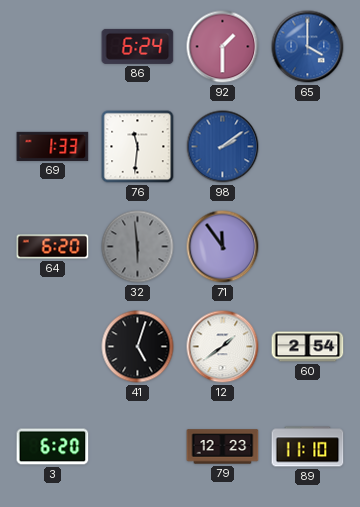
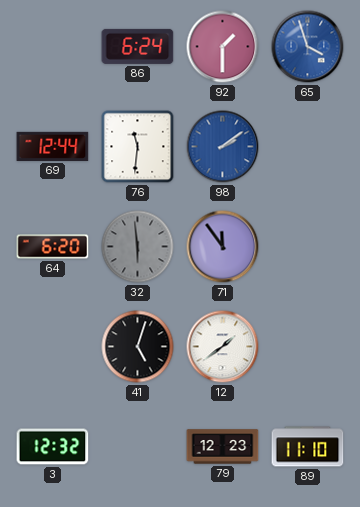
65: 4:00 -> 3:57 (308, 47)
69: 1:33 -> 12:44 (53, 146)
60: 2:54 -> none (308, 347)
3: 6:20 -> 12:32 (53, 447)
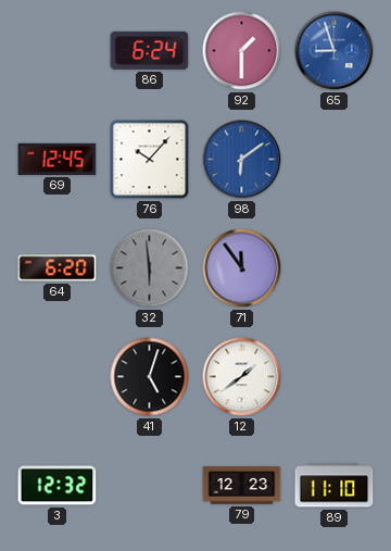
65: 3:57 -> 8:57 (335, 51)
69: 12:44 -> 12:45 (58, 159)
76: 11:31 -> 10:07 (150, 160)
98: 2:09 -> 6:09 (242, 160)
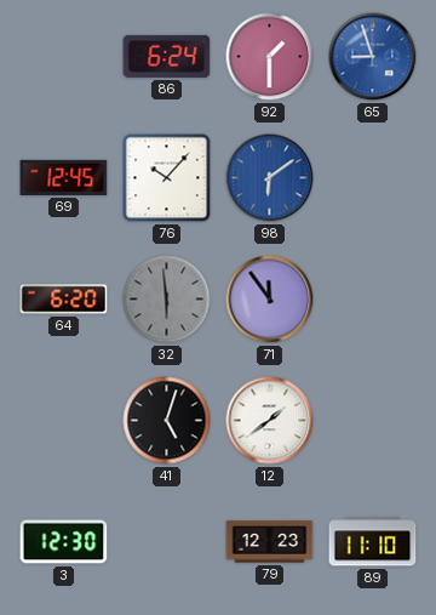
3: 12:32 -> 12:30 (64, 542)
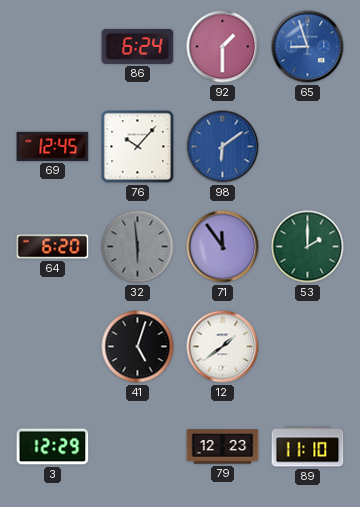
53: none -> 2:00 (308, 247)
3: 12:30 -> 12:29 (53, 447)
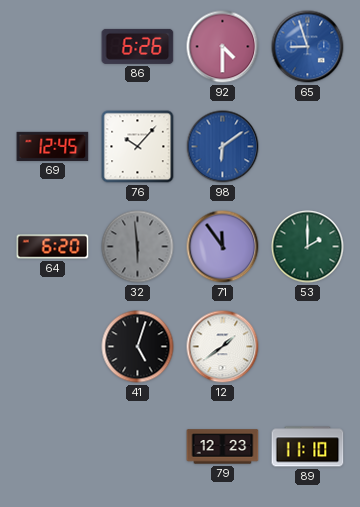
86: 6:24 -> 6:26 (138, 46)
92: 1:30 -> 4:30 (223, 47)
3: 12:29 -> none (53, 447)
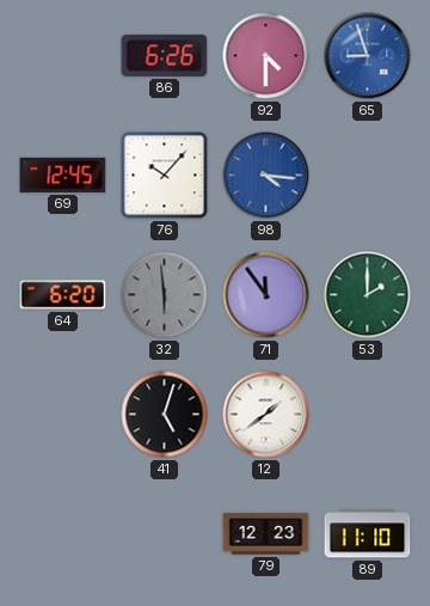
98: 6:09 -> 4:16 (266, 176)
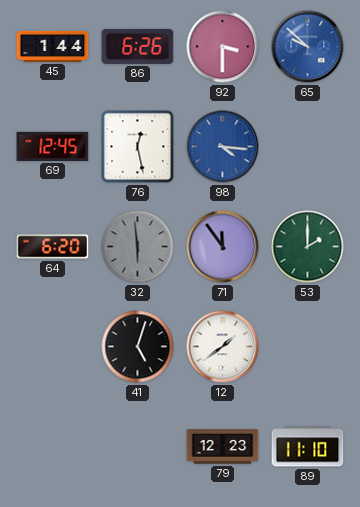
45: none -> 1:44 (53, 46)
92: 4:30 -> 3:30 (223, 47)
65: 8:57 -> 9:52 (308, 47)
76: 10:07 -> 12:28 (138, 147)
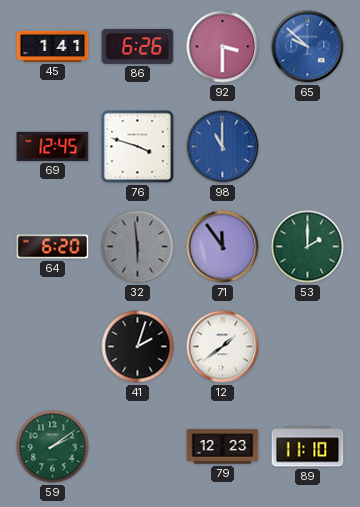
45: 1:44 -> 1:41 (53, 46)
76: 12:28 -> 3:48 (138, 147)
98: 4:16 -> 11:00 (223, 147)
41: 5:03 -> 2:03 (138, 347)
59: none -> 2:09 (53, 447)
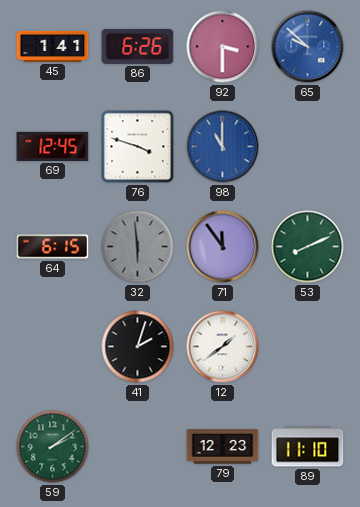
64: 6:20 -> 6:15 (53, 247)
53: 2:00 -> 8:11 (308, 247)
